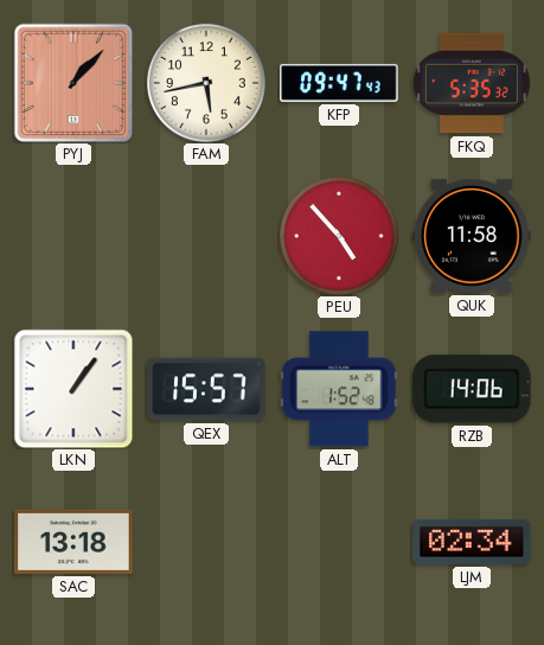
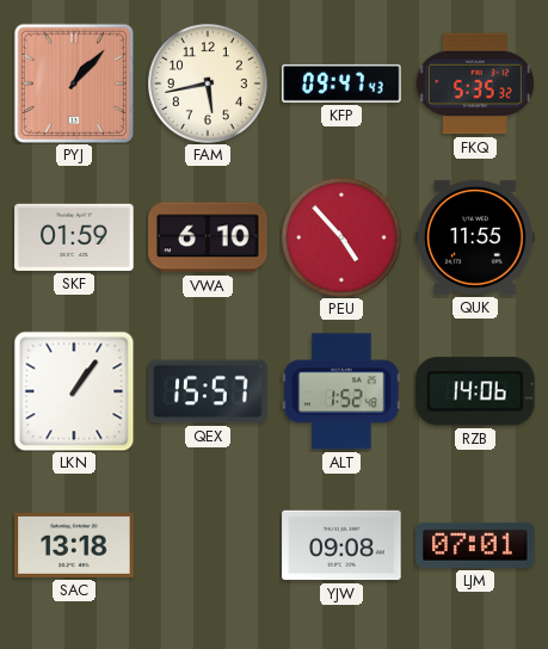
SKF: none -> 01:59 (74, 237)
VWA: none -> 6:10 (208, 237)
QUK: 11:58 -> 11:55 (475, 237)
YJW: none -> 09:08 (341, 545)
LJM: 02:34 -> 07:01 (475, 545)
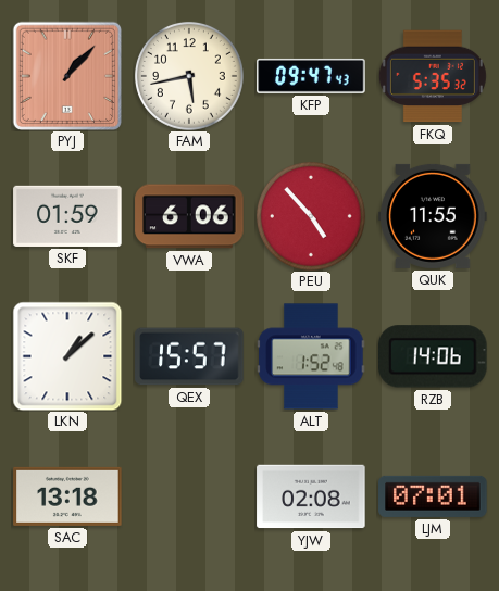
VWA: 6:10 -> 6:06 (189, 216)
LKN: 1:06 -> 1:08 (67, 356)
YJW: 09:08 -> 02:08 (311, 496)
